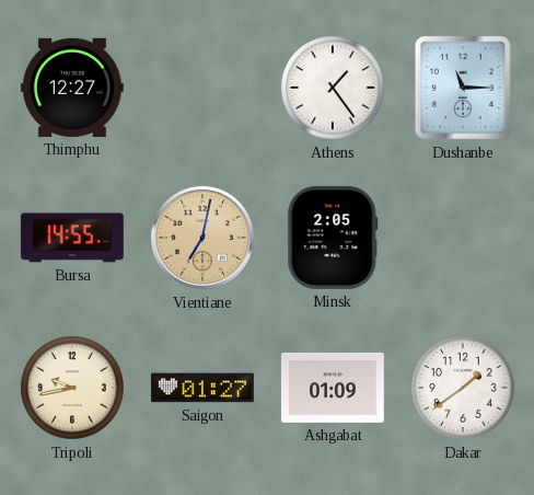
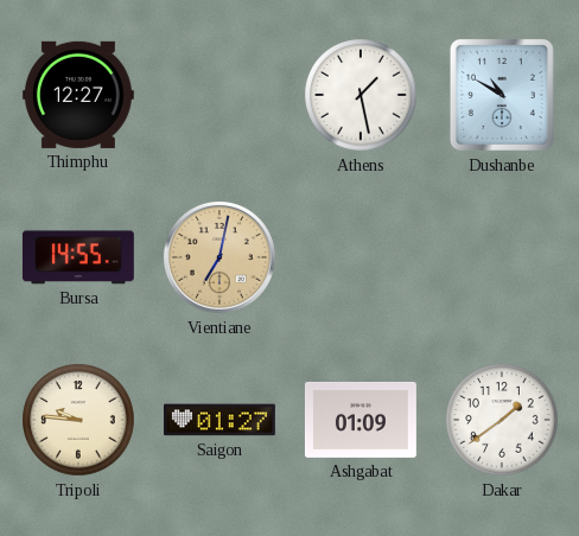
Athens: 1:24 -> 1:28 (361, 95)
Dushanbe: 11:15 -> 10:50 (502, 95)
Minsk: 2:05 -> none (333, 238)
Tripoli: 9:43 -> 9:46 (78, 420)
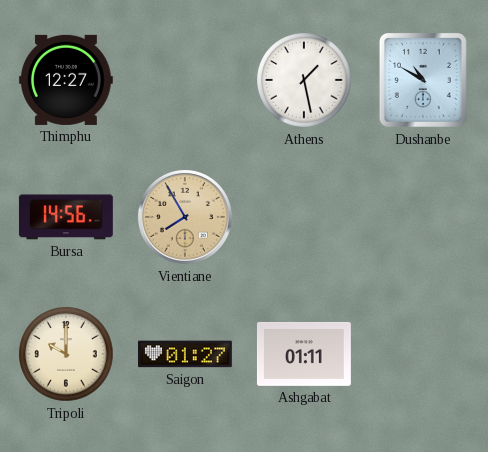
Bursa: 14:55 -> 14:56 (66, 217)
Vientiane: 7:02 -> 7:55 (185, 217)
Tripoli: 9:46 -> 10:00 (66, 354)
Ashgabat: 01:09 -> 01:11 (304, 354)
Dakar: 1:39 -> none (502, 420)
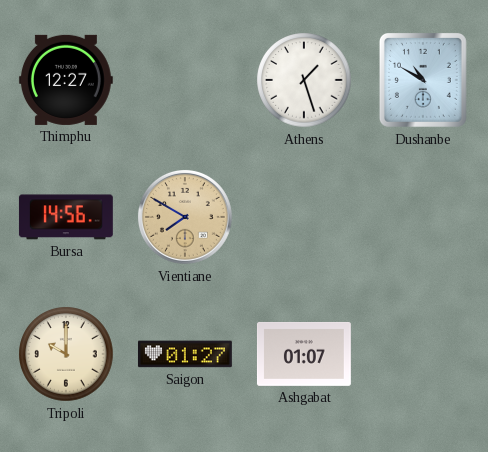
Athens: 1:28 -> 1:27 (304, 80)
Vientiane: 7:55 -> 7:50 (185, 217)
Ashgabat: 01:11 -> 01:07 (304, 354)
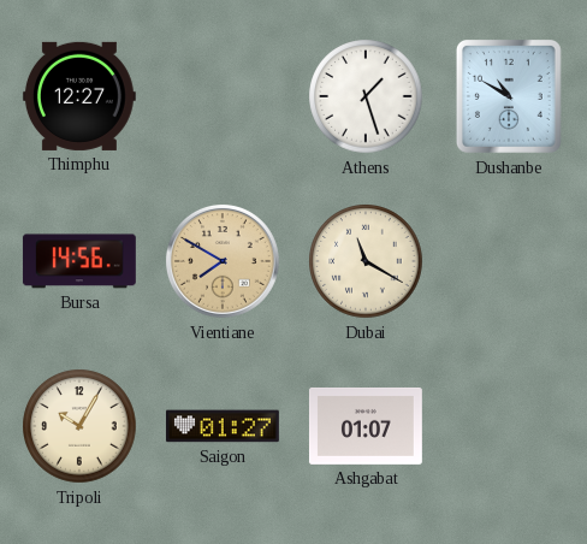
Dubai: none -> 11:20 (366, 261)
Tripoli: 10:00 -> 10:05 (79, 426)
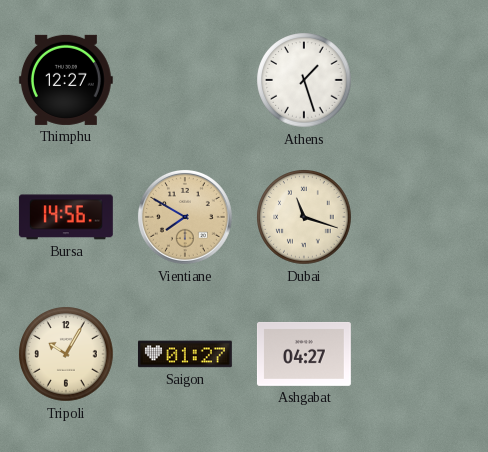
Dushanbe: 10:50 -> none (509, 96)
Dubai: 11:20 -> 11:18 (304, 217)
Ashgabat: 01:07 -> 04:27 (304, 354)
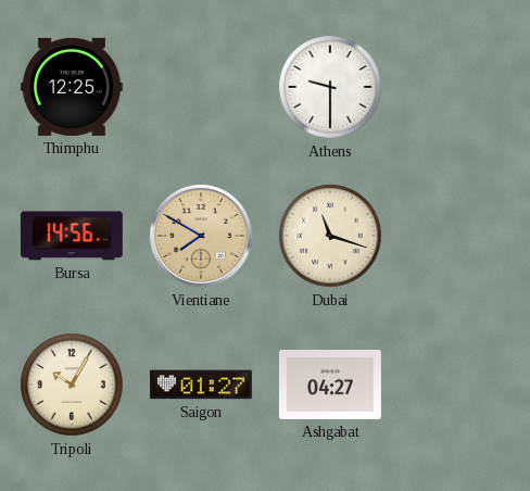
Thimphu: 12:27 -> 12:25 (72, 87)
Athens: 1:27 -> 9:30 (330, 87)
